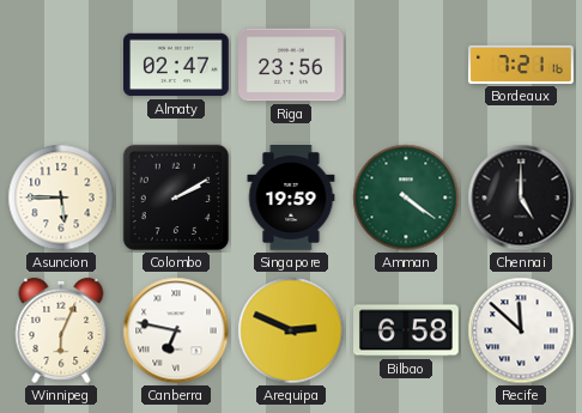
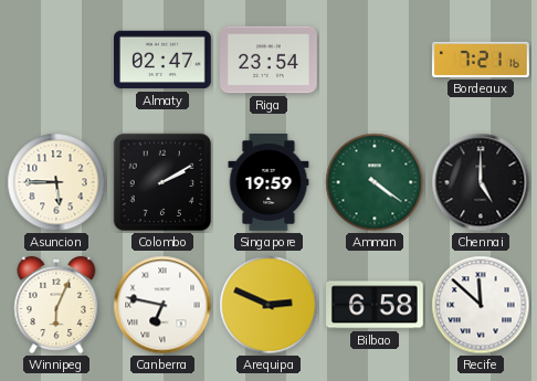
Riga: 23:56 -> 23:54 (270, 60)
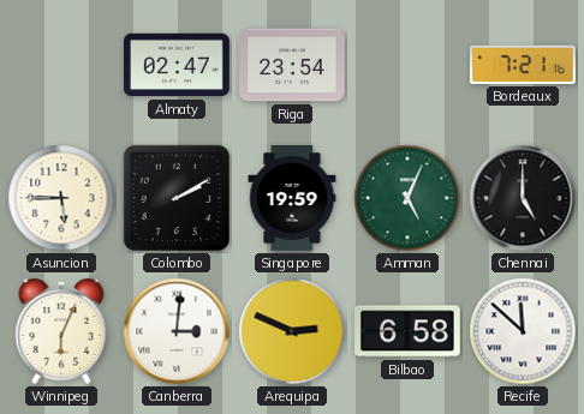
Amman: 4:21 -> 5:04 (407, 198)
Canberra: 6:47 -> 3:01 (177, 331)
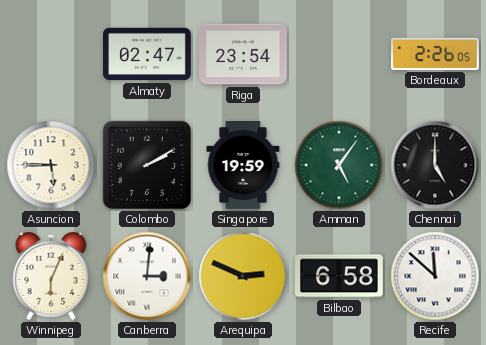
Bordeaux: 7:21 -> 2:26 (435, 54)
Amman: 5:04 -> 5:06 (339, 165)
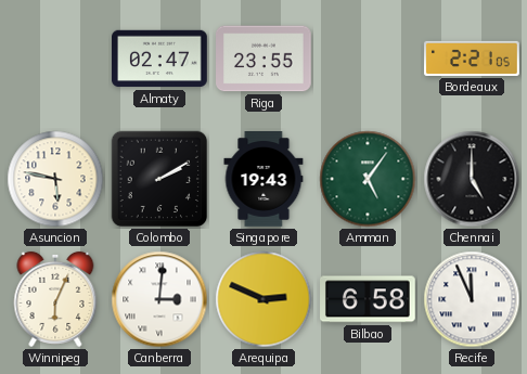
Riga: 23:54 -> 23:55 (265, 59)
Bordeaux: 2:26 -> 2:21 (472, 59)
Asuncion: 5:45 -> 5:47 (55, 179)
Singapore: 19:59 -> 19:43 (263, 180)
Recife: 11:52 -> 11:56 (472, 299)
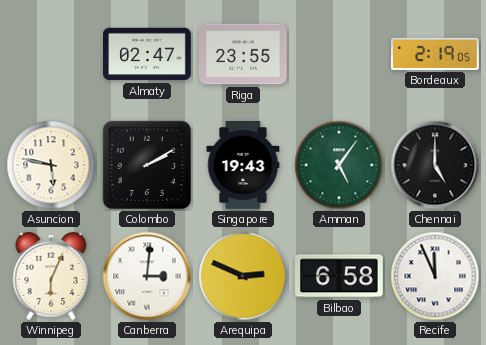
Bordeaux: 2:21 -> 2:19 (435, 54)
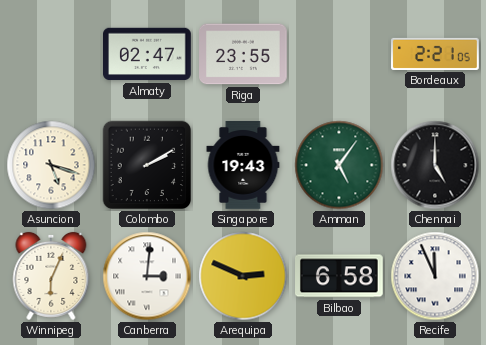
Bordeaux: 2:19 -> 2:21 (435, 54)
Asuncion: 5:47 -> 5:18 (51, 165)
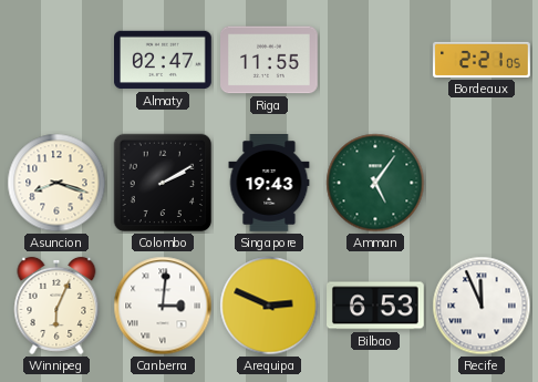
Riga: 23:55 -> 11:55 (270, 60)
Asuncion: 5:18 -> 8:18 (56, 183)
Chennai: 5:00 -> none (435, 165)
Bilbao: 6:58 -> 6:53 (376, 306)
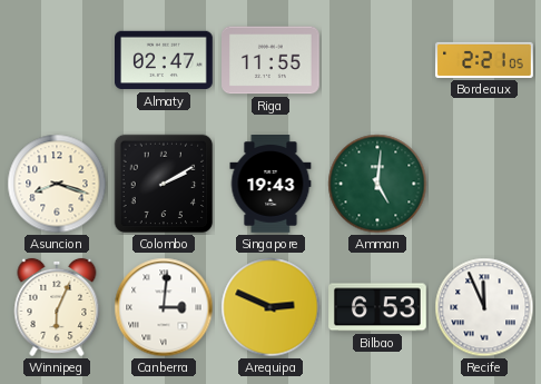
Amman: 5:06 -> 5:01 (377, 184)
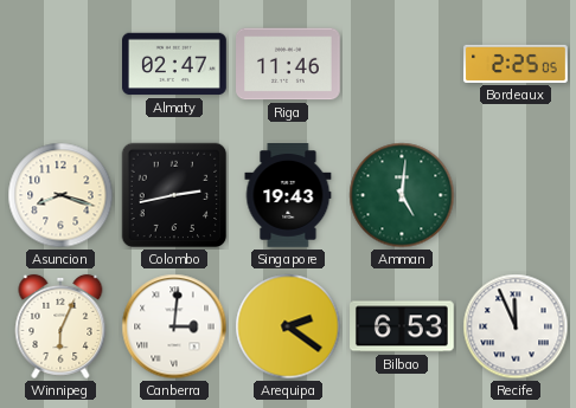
Riga: 11:55 -> 11:46 (289, 64)
Bordeaux: 2:21 -> 2:25 (516, 64)
Colombo: 2:10 -> 2:43 (174, 195)
Arequipa: 2:49 -> 2:21 (288, 326)
